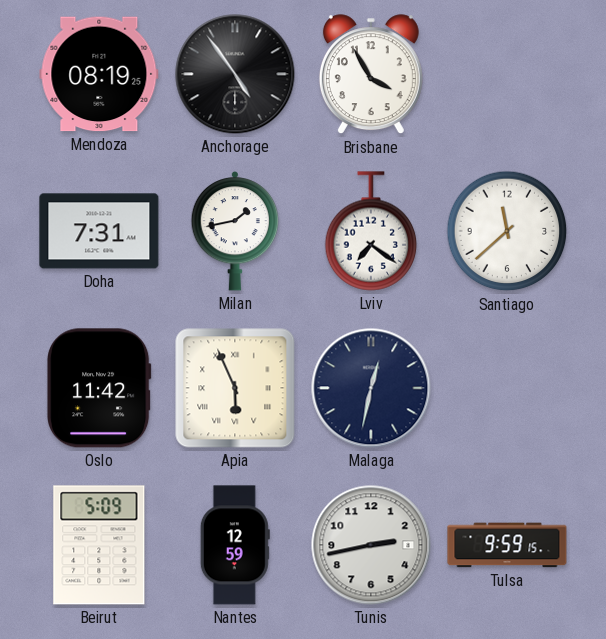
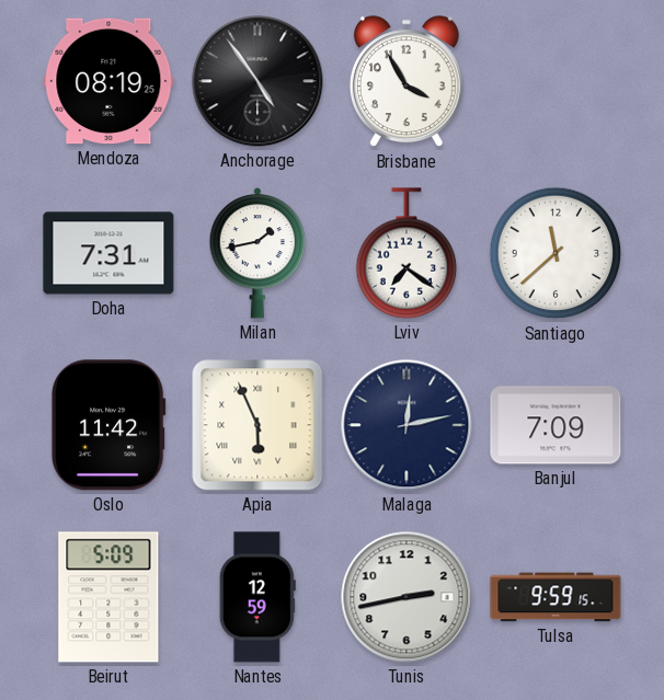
Malaga: 12:32 -> 12:13 (407, 425)
Banjul: none -> 7:09 (556, 425)
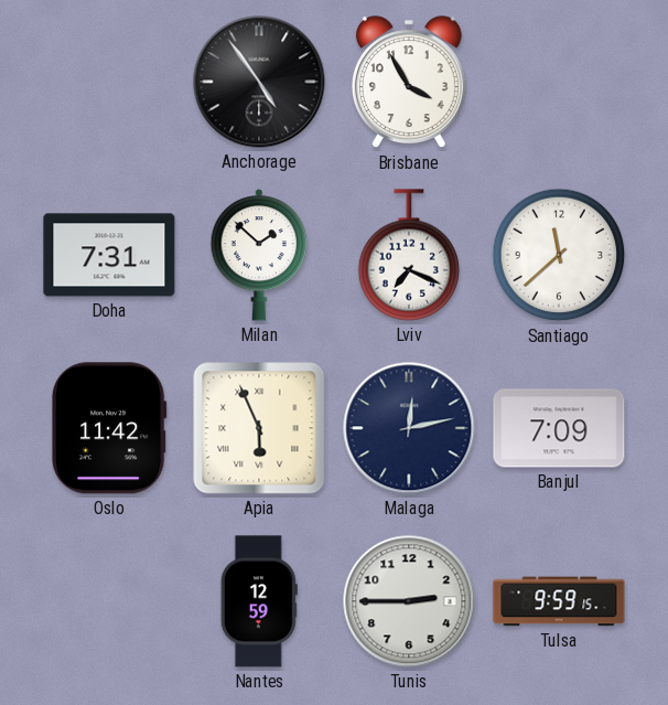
Mendoza: 08:19 -> none (108, 81)
Milan: 1:43 -> 1:52 (259, 255)
Lviv: 7:21 -> 7:19 (409, 255)
Beirut: 5:09 -> none (108, 597)
Tunis: 2:43 -> 2:45 (409, 601)
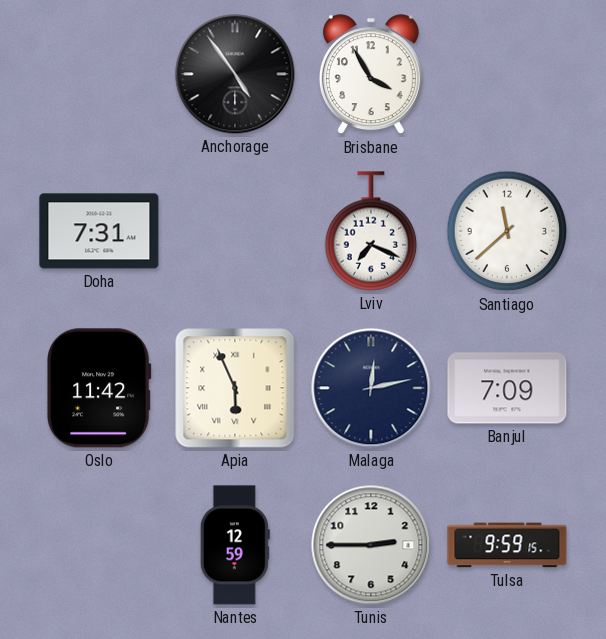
Milan: 1:52 -> none (259, 255)
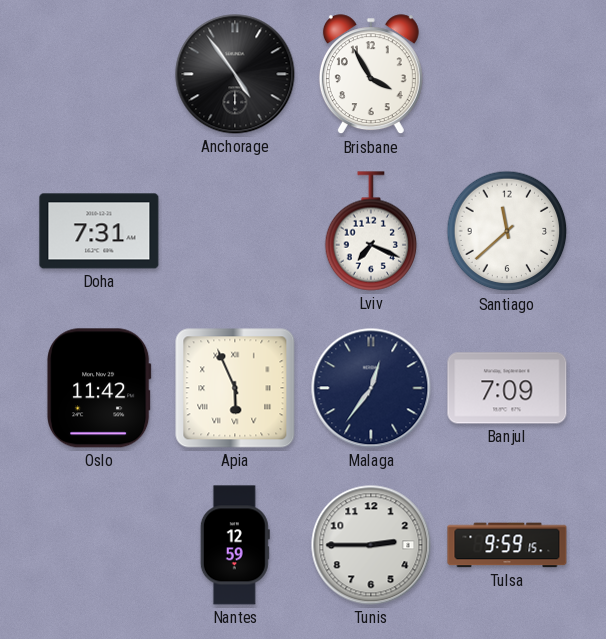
Malaga: 12:13 -> 12:36 (371, 388)
